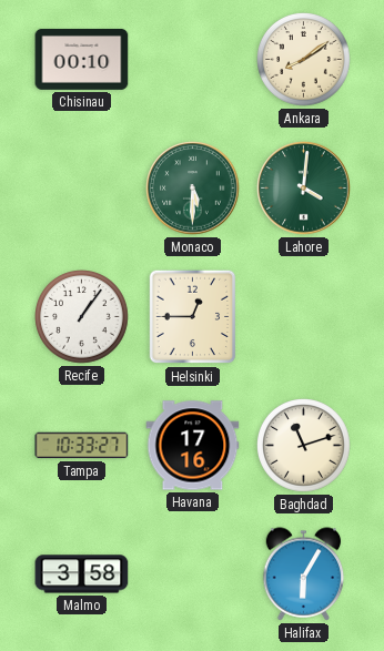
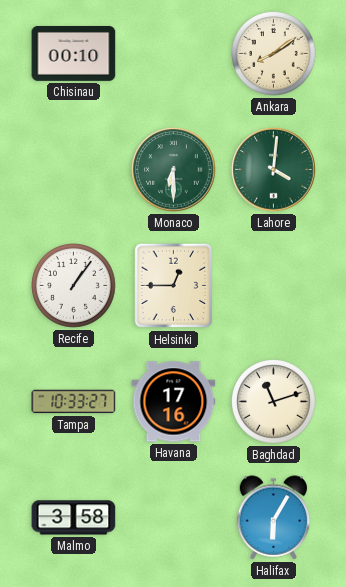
Monaco: 5:30 -> 6:30 (174, 170)
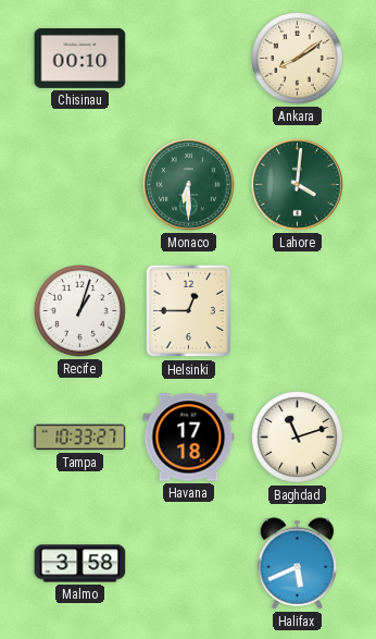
Recife: 1:06 -> 1:03 (80, 311)
Havana: 17:16 -> 17:18 (189, 438)
Halifax: 6:05 -> 5:41 (298, 564)
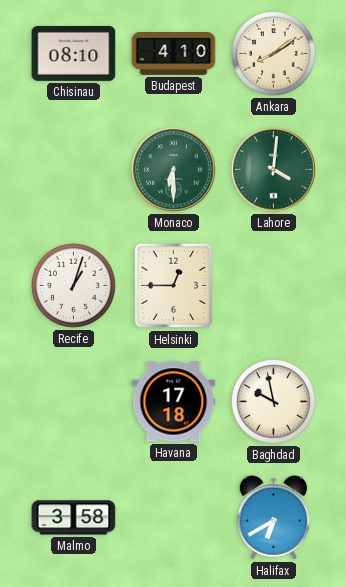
Chisinau: 00:10 -> 08:10 (74, 53)
Budapest: none -> 4:10 (174, 54)
Tampa: 10:33 -> none (80, 438)
Baghdad: 11:12 -> 9:58 (274, 402)
Halifax: 5:41 -> 6:40 (274, 518)
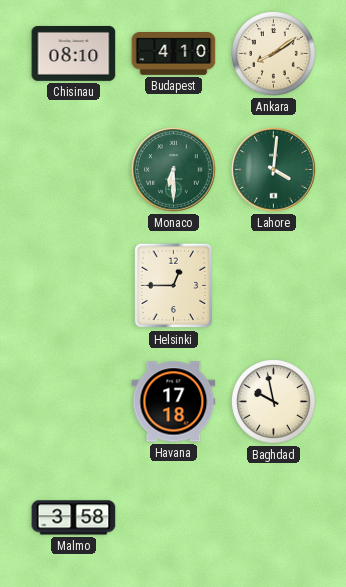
Recife: 1:03 -> none (74, 286)
Halifax: 6:40 -> none (274, 518)
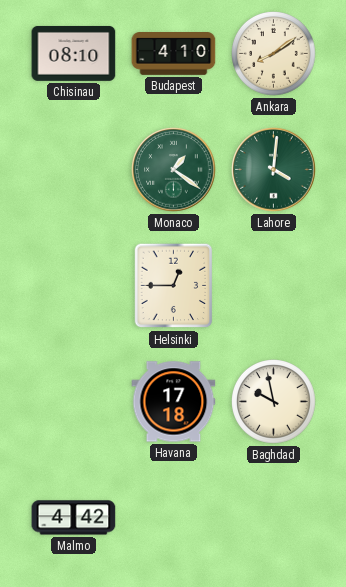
Monaco: 6:30 -> 1:21 (174, 170)
Malmo: 3:58 -> 4:42 (74, 518)
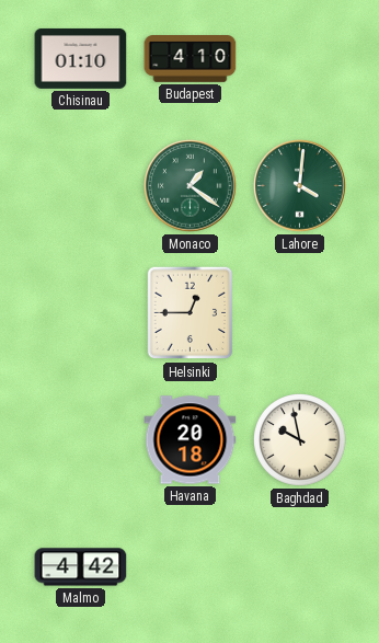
Chisinau: 08:10 -> 01:10 (81, 58)
Ankara: 8:09 -> none (274, 54)
Havana: 17:18 -> 20:18 (191, 440)
